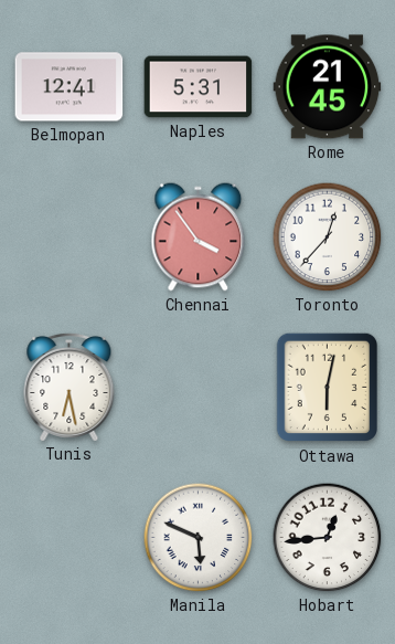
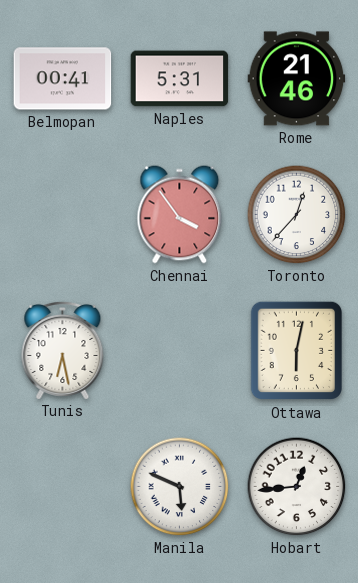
Belmopan: 12:41 -> 00:41 (63, 79)
Rome: 21:45 -> 21:46 (297, 79)
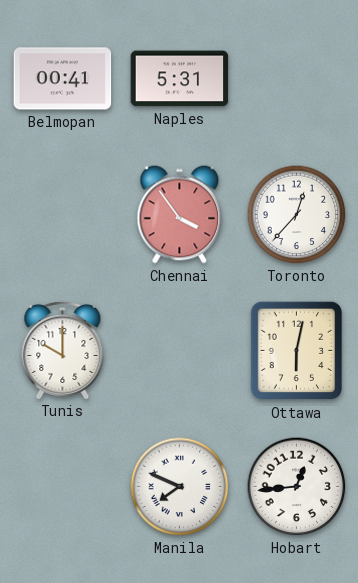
Rome: 21:46 -> none (297, 79)
Tunis: 6:28 -> 10:00 (63, 350)
Manila: 5:49 -> 7:49 (180, 487)
